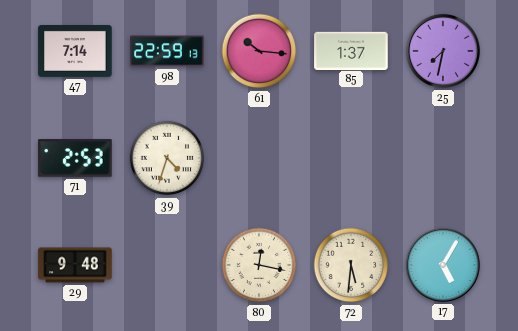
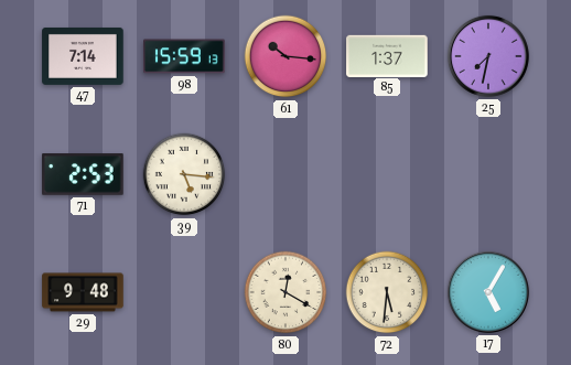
98: 22:59 -> 15:59 (184, 56)
39: 4:33 -> 5:16 (184, 174)
80: 12:17 -> 12:20 (285, 292)
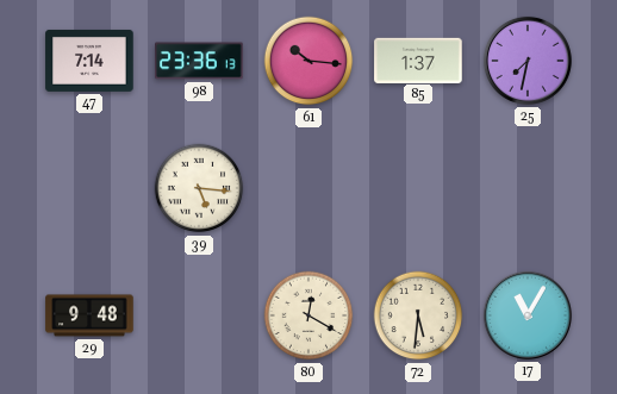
98: 15:59 -> 23:36 (199, 61)
71: 2:53 -> none (83, 174)
17: 5:05 -> 11:05 (528, 315)
